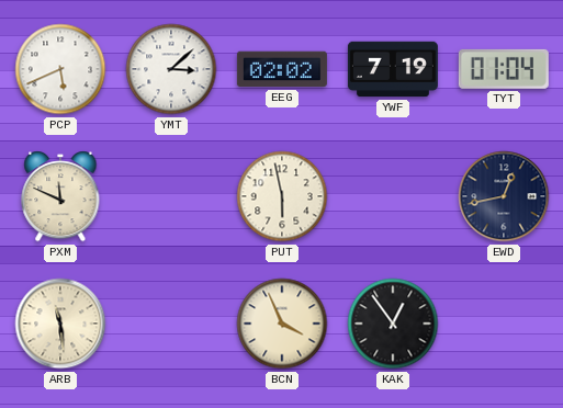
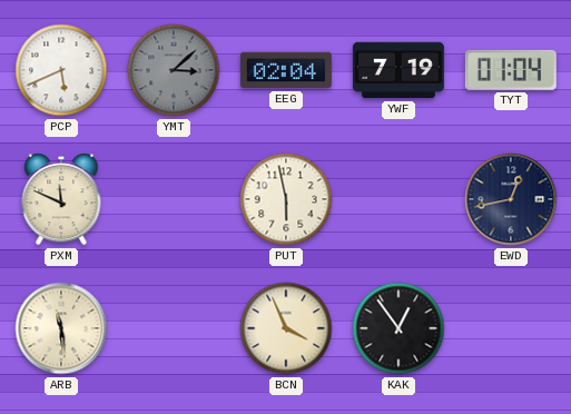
YMT dial: white -> grey (174, 70)
EEG: 02:02 -> 02:04 (286, 70)
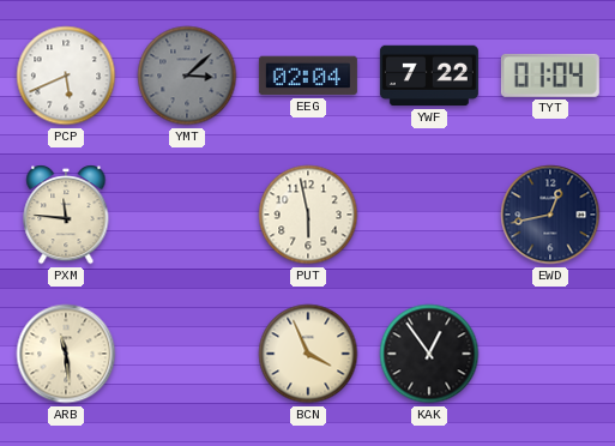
YWF: 7:19 -> 7:22 (429, 76)
PXM: 11:49 -> 11:46 (66, 215)
